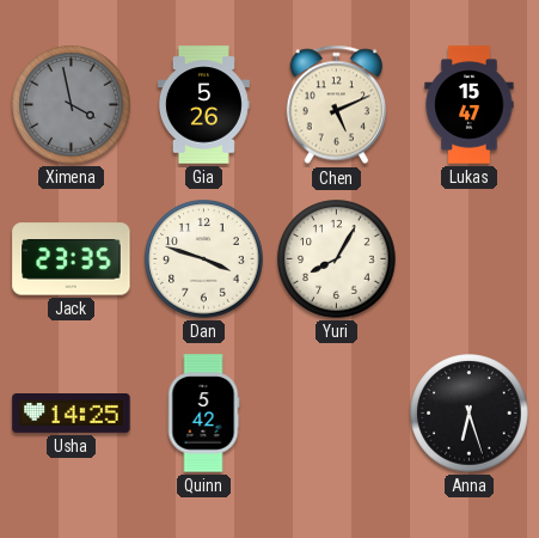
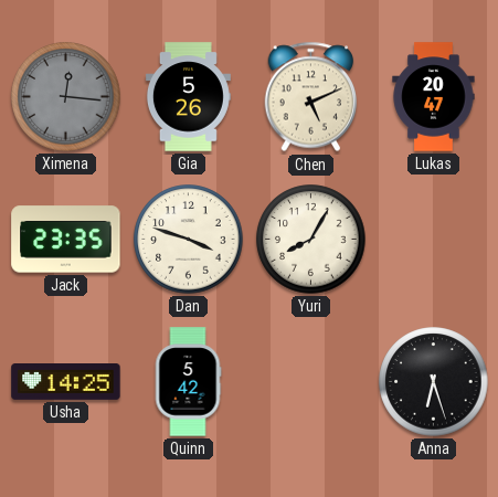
Ximena: 3:58 -> 12:16 (66, 97)
Lukas: 15:47 -> 20:47 (434, 97)
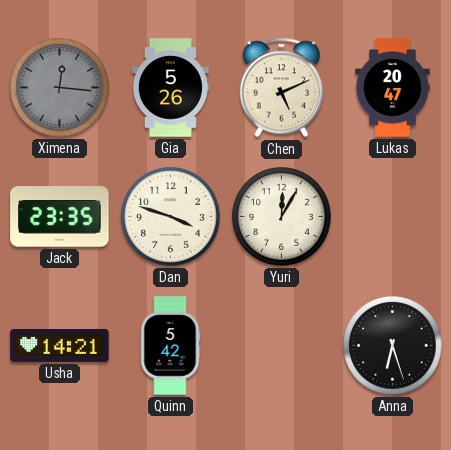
Yuri: 8:05 -> 12:05 (282, 217)
Usha: 14:25 -> 14:21 (60, 346)
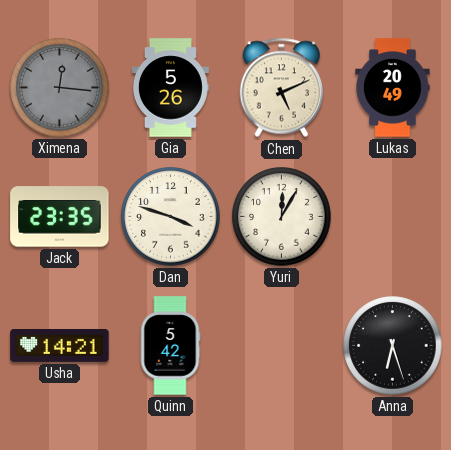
Lukas: 20:47 -> 20:49 (393, 88)
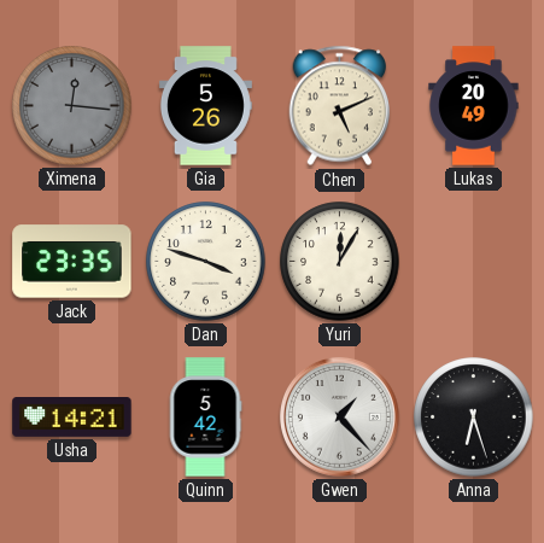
Gwen: none -> 1:23 (339, 416)
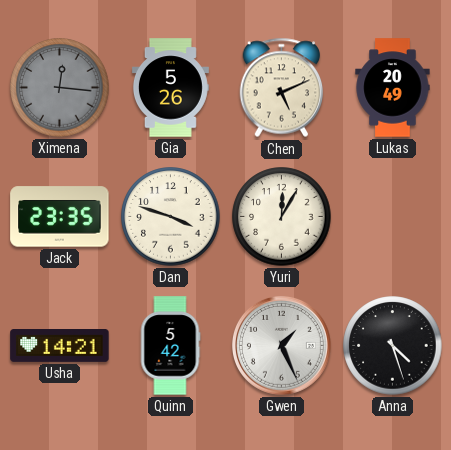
Gwen: 1:23 -> 1:26 (281, 345)
Anna: 6:27 -> 4:27 (393, 346)
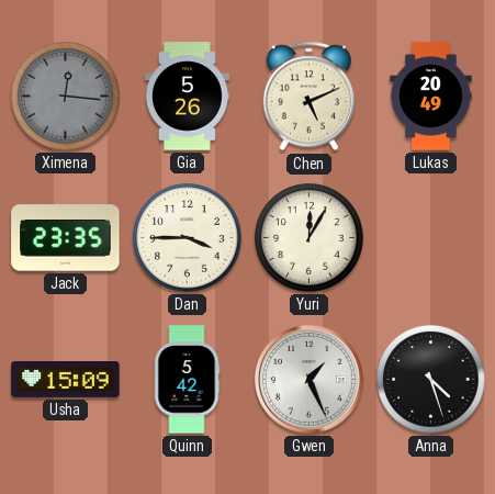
Dan: 3:48 -> 3:45 (188, 238)
Usha: 14:21 -> 15:09 (66, 380)
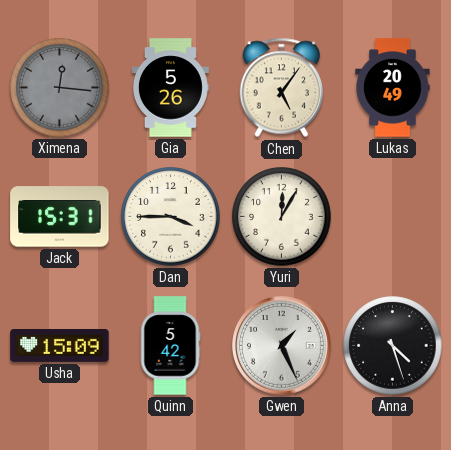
Chen: 5:11 -> 5:06 (282, 88)
Jack: 23:35 -> 15:31 (60, 217)
